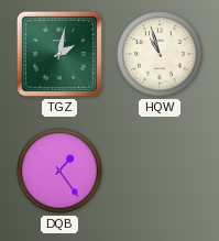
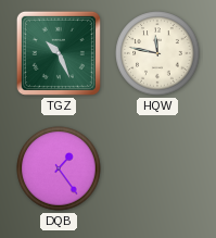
TGZ: 2:02 -> 10:26 (59, 53)
HQW: 10:57 -> 11:47 (157, 53)
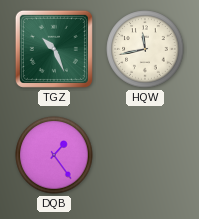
HQW: 11:47 -> 11:43 (145, 49)
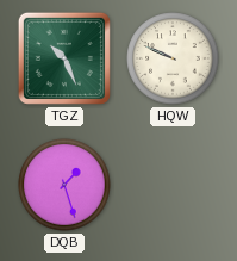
HQW: 11:43 -> 9:49 (173, 58)
DQB: 1:24 -> 1:27 (64, 185)
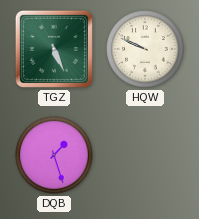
TGZ: 10:26 -> 5:26 (54, 49)
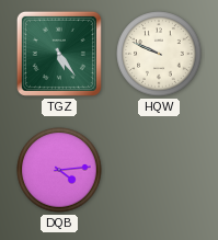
TGZ: 5:26 -> 5:24 (59, 54)
DQB: 1:27 -> 4:14 (59, 170)
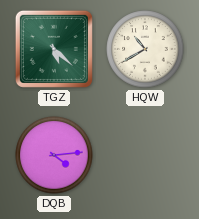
TGZ: 5:24 -> 5:22 (54, 49)
HQW: 9:49 -> 10:40 (145, 49)
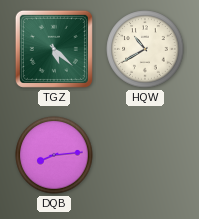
DQB: 4:14 -> 8:14 (54, 155)
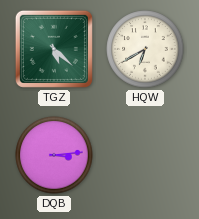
HQW: 10:40 -> 6:40 (145, 49)
DQB: 8:14 -> 3:14 (54, 155)
